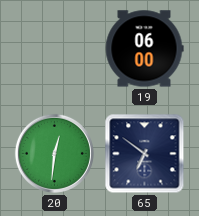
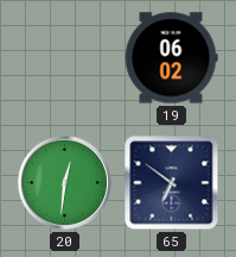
19: 06:00 -> 06:02 (171, 58)
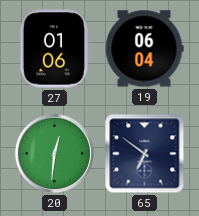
27: none -> 01:06 (54, 49)
19: 06:02 -> 06:04 (144, 49)
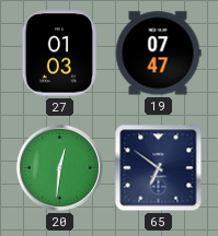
27: 01:06 -> 01:03 (59, 54)
19: 06:04 -> 07:47 (158, 54)
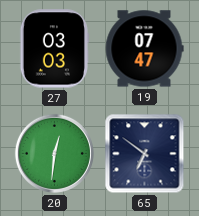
27: 01:03 -> 03:03 (54, 49)
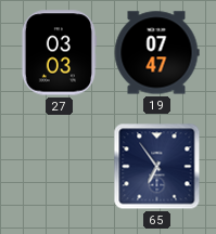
20: 12:31 -> none (54, 153)
65: 6:51 -> 6:54 (157, 167)
